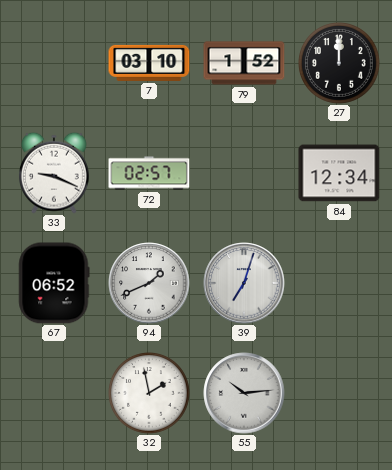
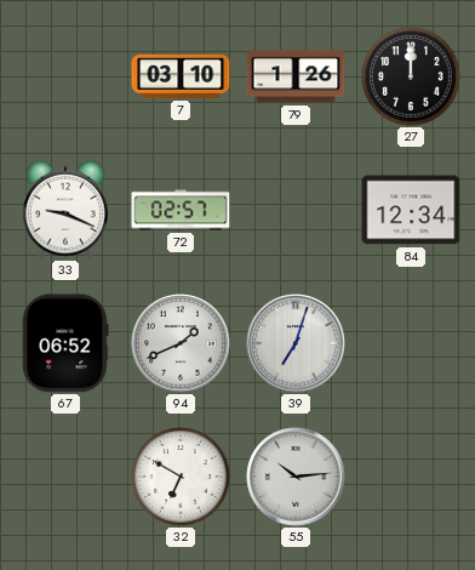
79: 1:52 -> 1:26 (296, 76)
32: 1:58 -> 6:50 (182, 478)
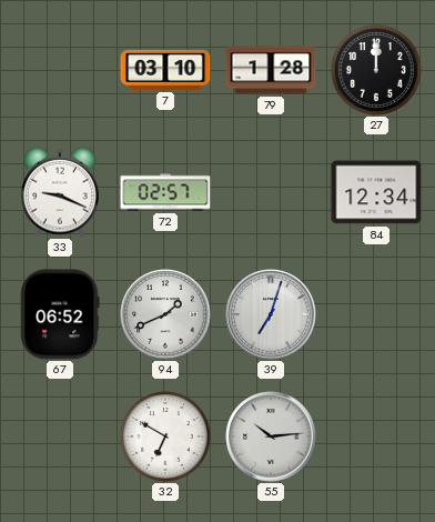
79: 1:26 -> 1:28 (271, 70)
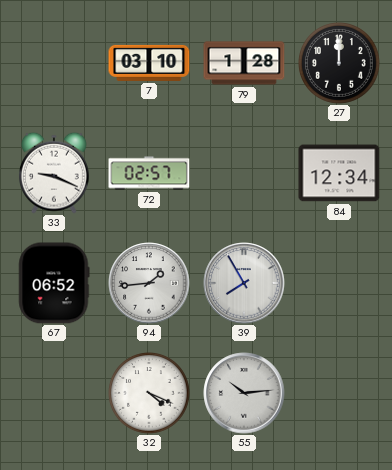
94: 1:41 -> 1:44 (149, 283)
39: 7:03 -> 7:55 (244, 283)
32: 6:50 -> 4:19 (150, 394)
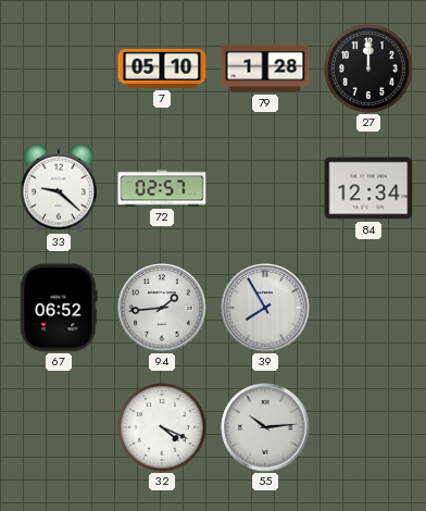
7: 03:10 -> 05:10 (162, 68)
33: 9:19 -> 9:22 (59, 188)
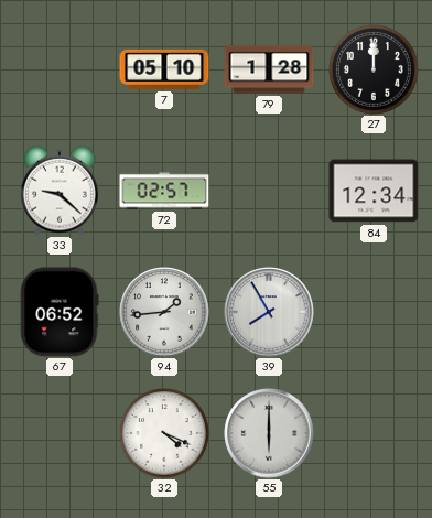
55: 10:14 -> 6:00 (269, 433)
